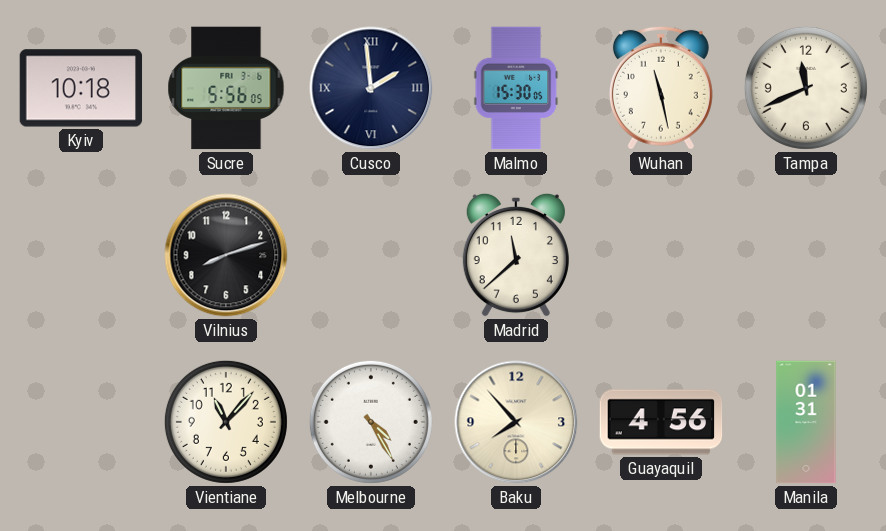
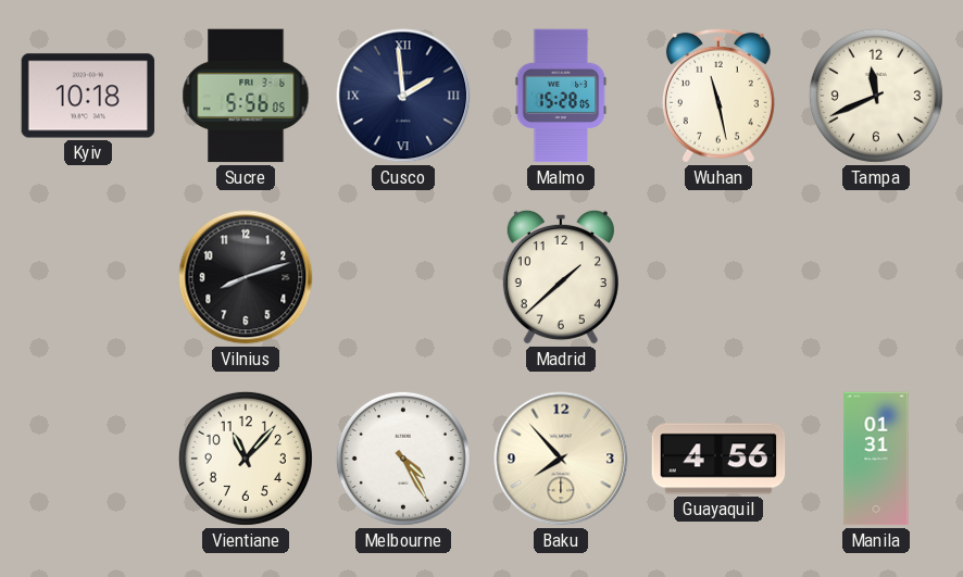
Malmo: 15:30 -> 15:28 (561, 96)
Madrid: 11:38 -> 1:38 (561, 277)
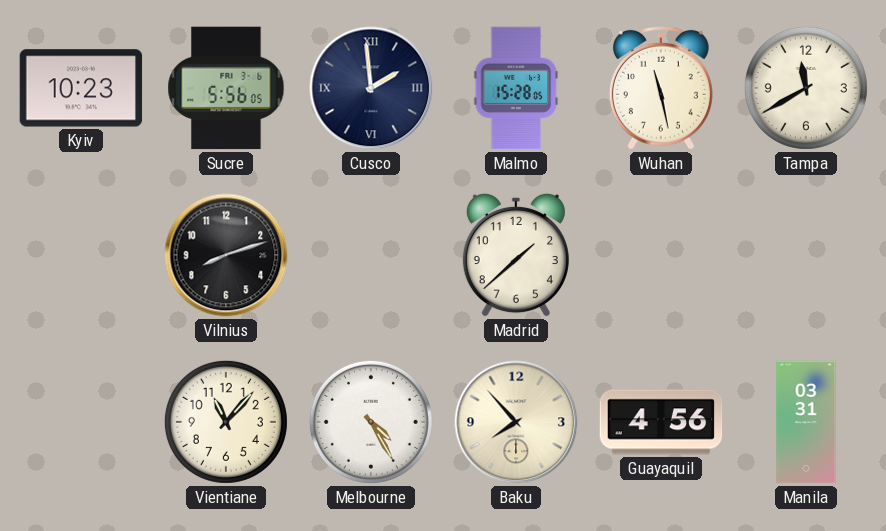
Kyiv: 10:18 -> 10:23 (81, 88)
Tampa: 11:41 -> 11:40 (806, 88)
Manila: 01:31 -> 03:31 (806, 422)
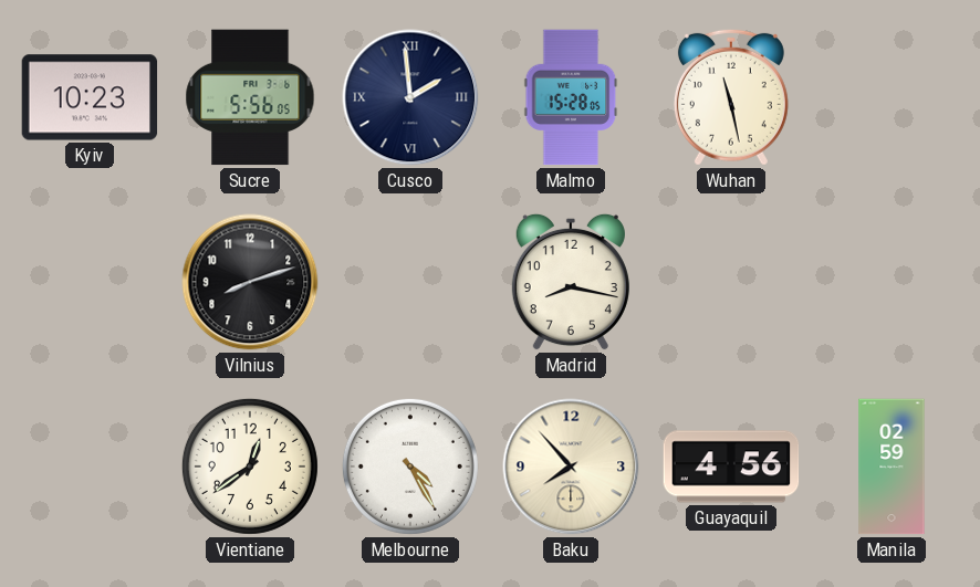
Tampa: 11:40 -> none (806, 88)
Madrid: 1:38 -> 8:17 (571, 282)
Vientiane: 11:07 -> 12:39 (250, 467)
Manila: 03:31 -> 02:59 (892, 467)
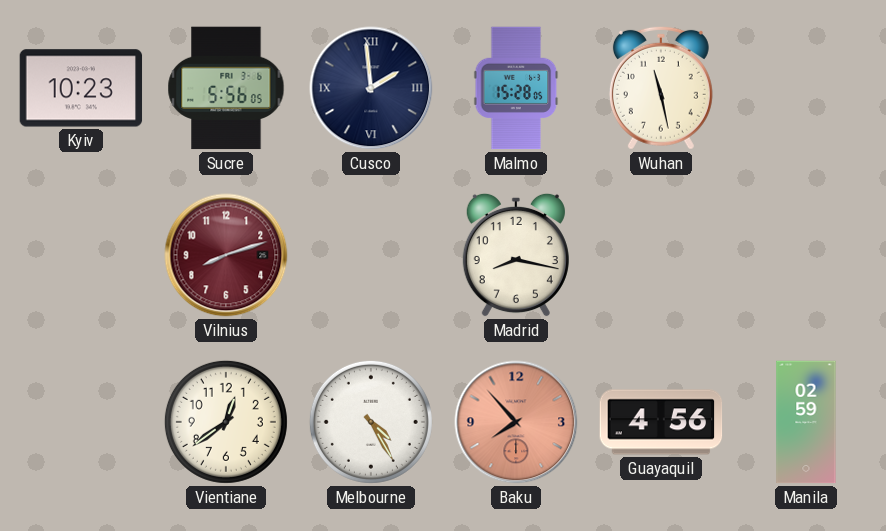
Vilnius dial: black -> burgundy (226, 255)
Baku dial: cream -> salmon (516, 422)
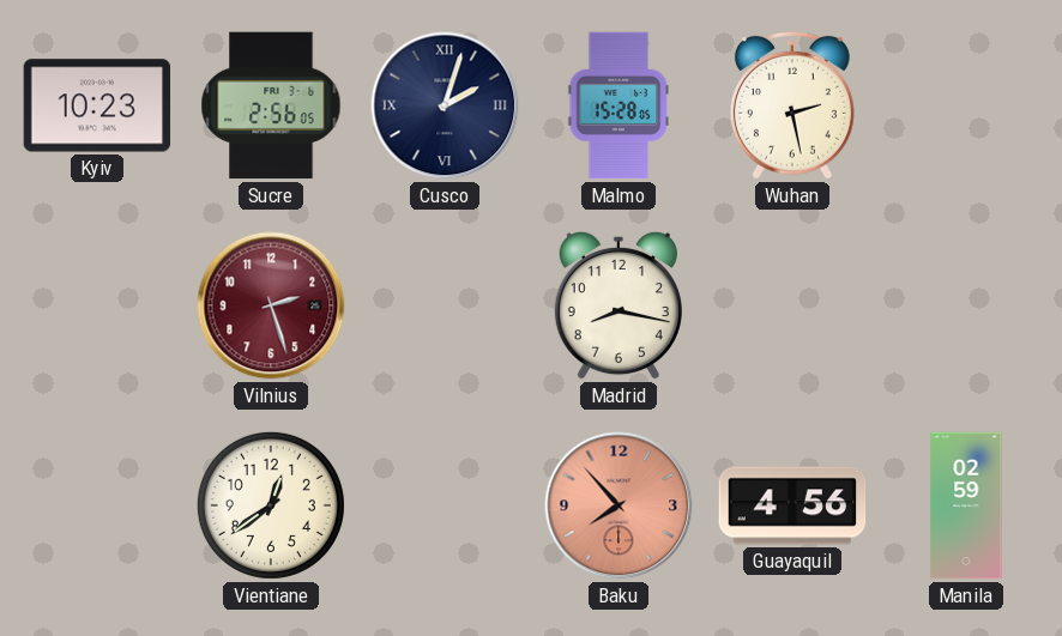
Sucre: 5:56 -> 2:56 (271, 105)
Cusco: 1:59 -> 2:03 (445, 105)
Wuhan: 11:28 -> 2:28 (792, 105)
Vilnius: 8:12 -> 2:27 (271, 305)
Melbourne: 4:25 -> none (371, 422)
